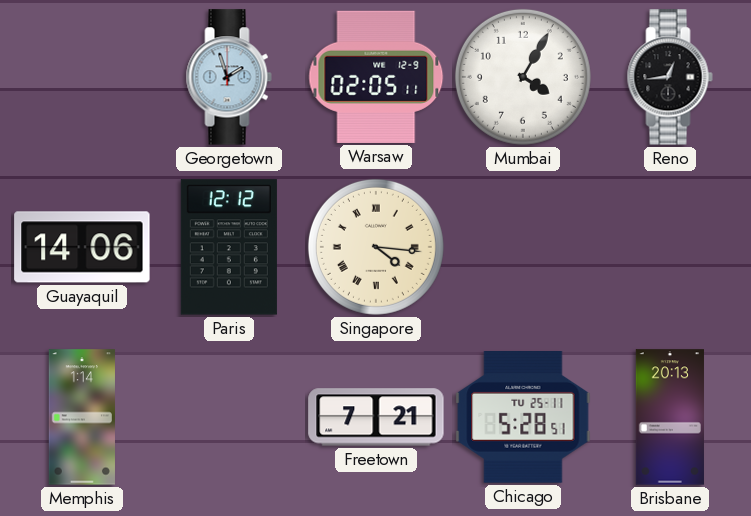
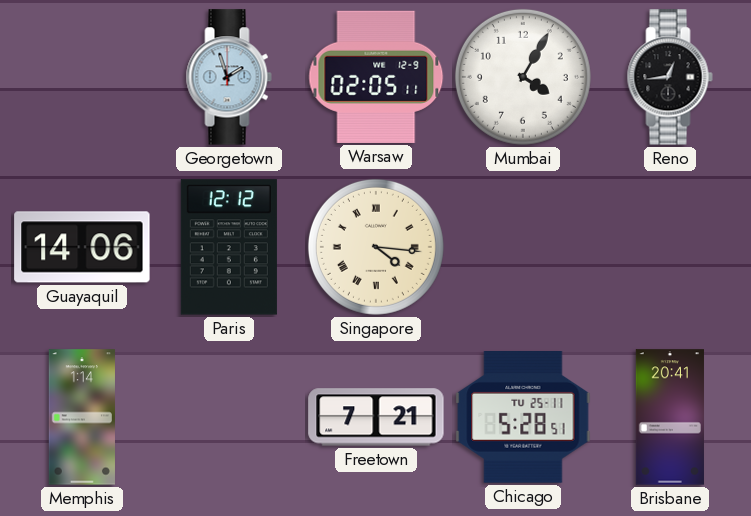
Brisbane: 20:13 -> 20:41 (670, 417)
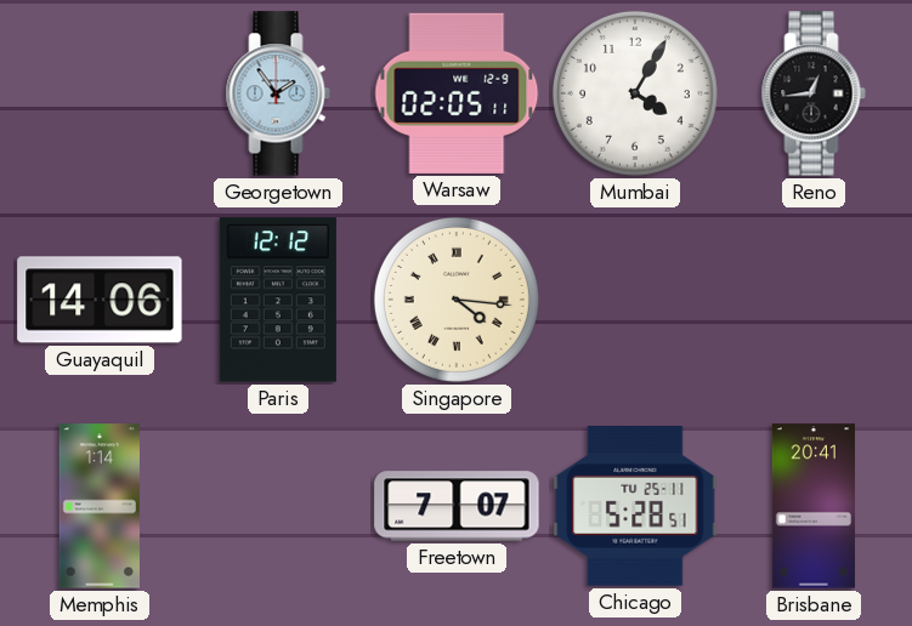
Georgetown: 1:57 -> 1:54 (278, 93)
Freetown: 7:21 -> 7:07 (457, 506)
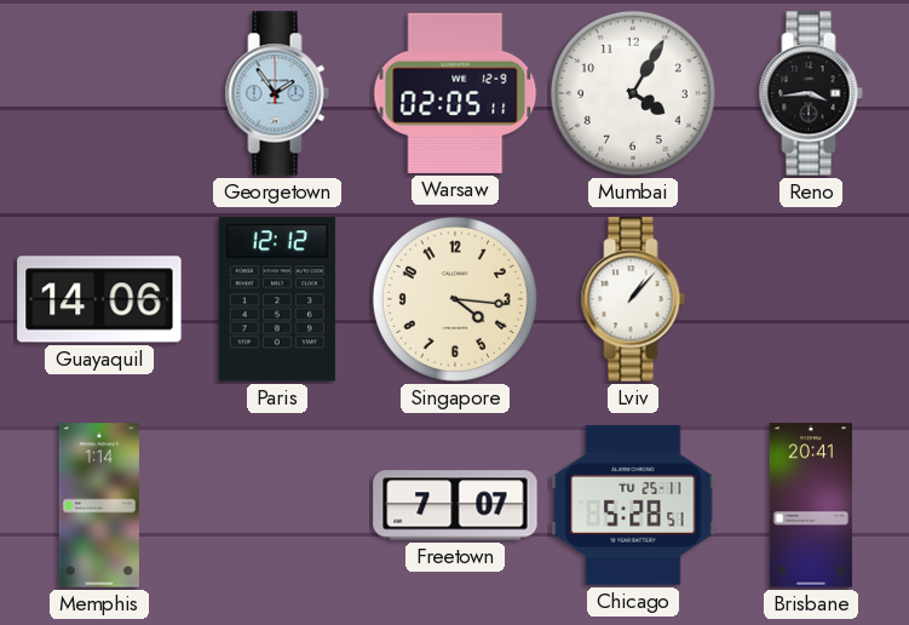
Reno: 12:44 -> 3:44 (811, 93)
Singapore numerals: Roman -> Arabic (455, 299)
Lviv: none -> 1:07 (633, 299)
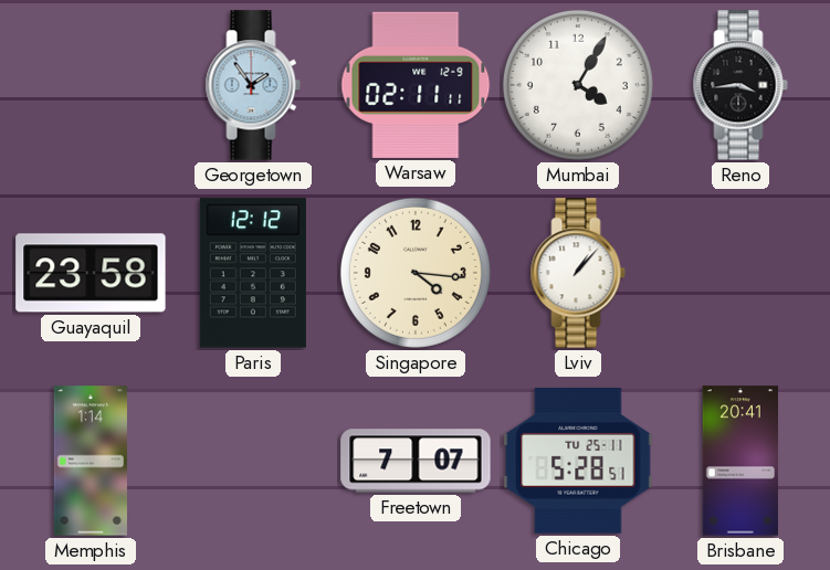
Warsaw: 02:05 -> 02:11 (416, 85)
Guayaquil: 14:06 -> 23:58 (91, 273)
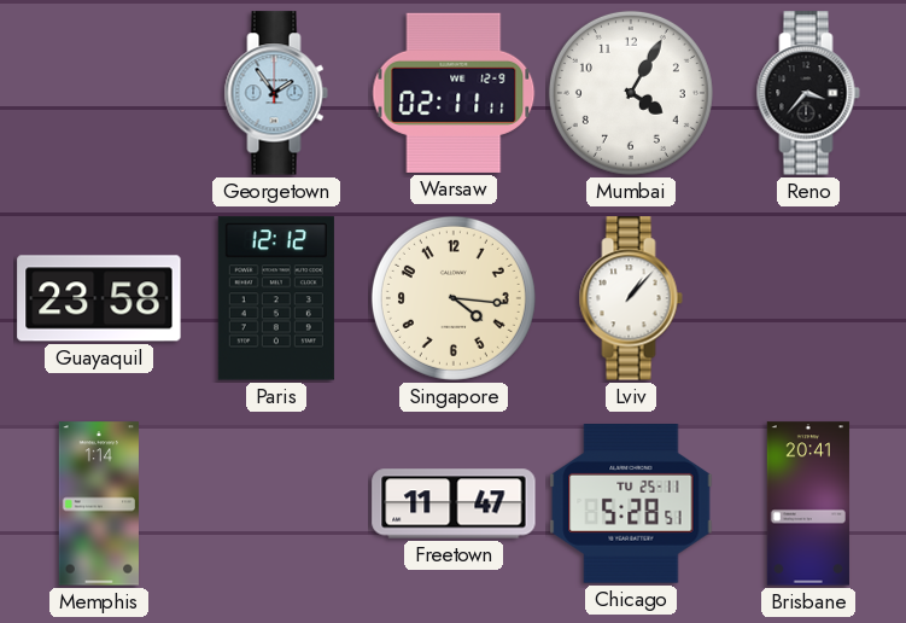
Reno: 3:44 -> 3:37 (808, 93)
Freetown: 7:07 -> 11:47 (454, 503)
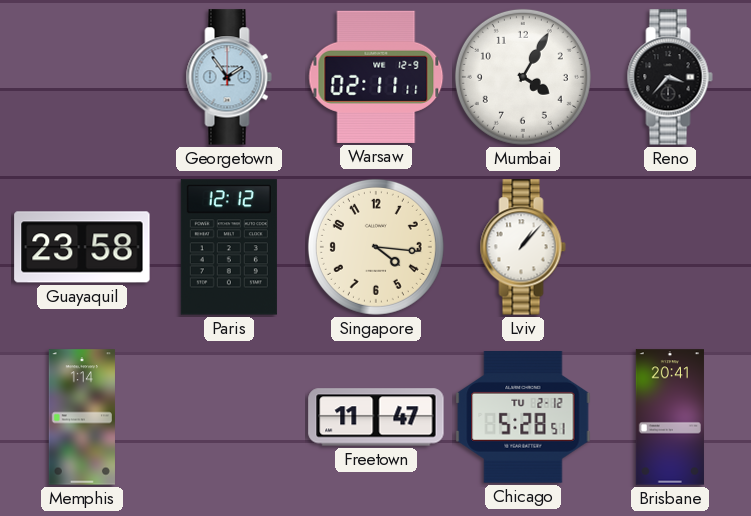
Chicago date: TU 25-11 -> TU 2-12 (523, 417)
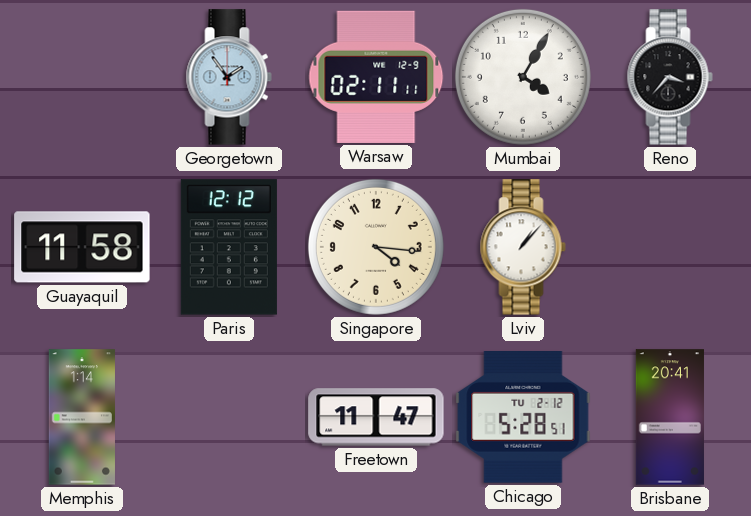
Guayaquil: 23:58 -> 11:58 (82, 247)
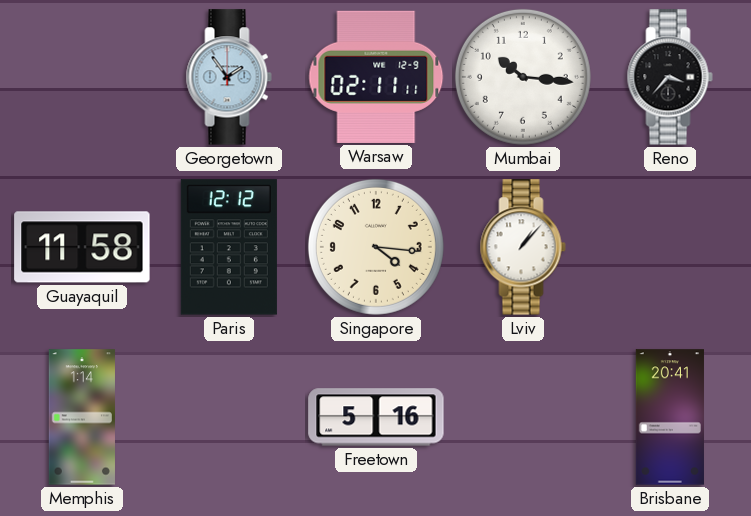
Mumbai: 4:05 -> 10:16 (523, 77)
Freetown: 11:47 -> 5:16 (376, 417)
Chicago: 5:28 -> none (523, 417)
